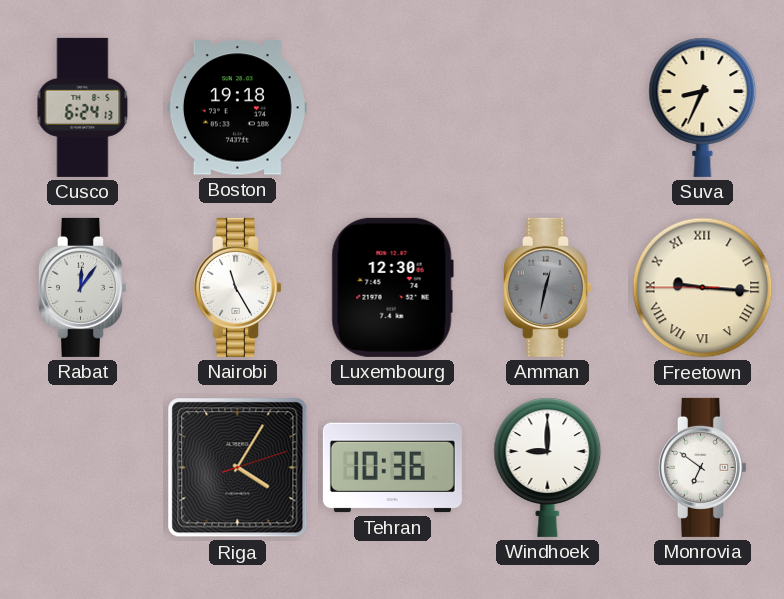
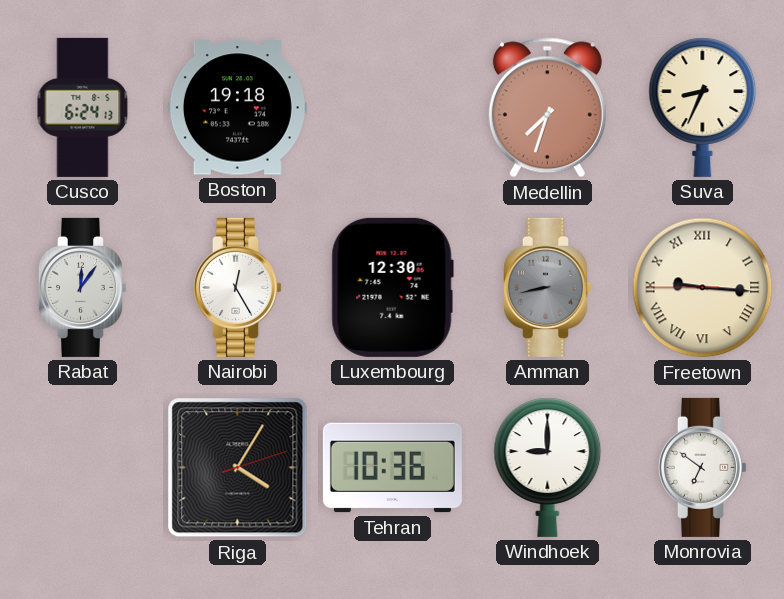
Medellin: none -> 7:33 (547, 108)
Nairobi: 11:25 -> 12:25 (237, 287)
Amman: 12:32 -> 8:43 (547, 287)
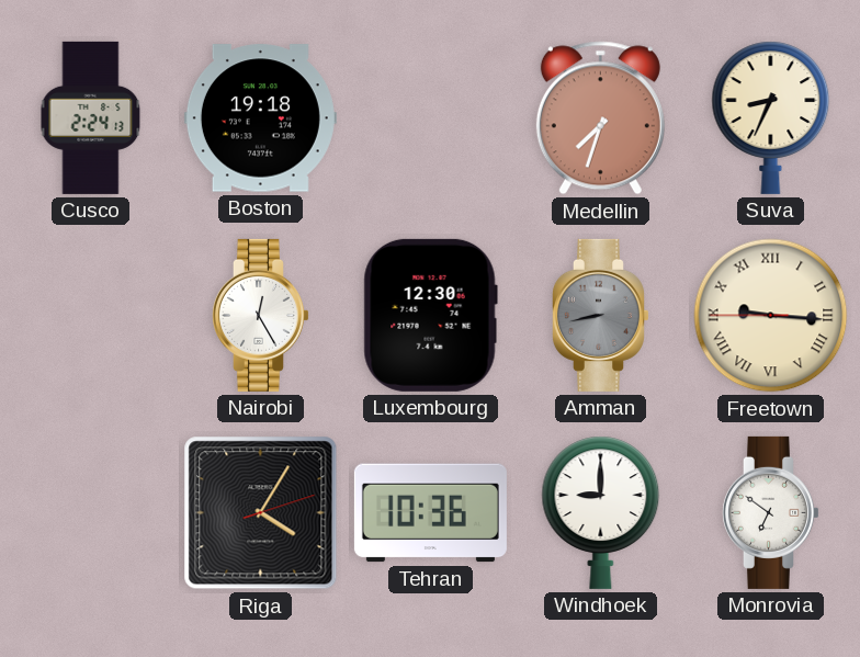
Cusco: 6:24 -> 2:24 (91, 117)
Rabat: 12:06 -> none (82, 287)
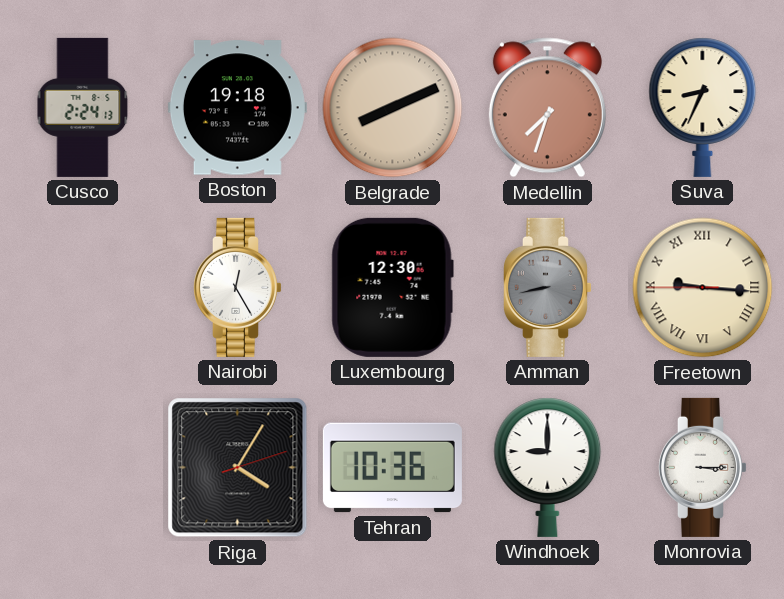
Belgrade: none -> 8:11 (393, 108)
Monrovia: 6:51 -> 3:15 (702, 467)
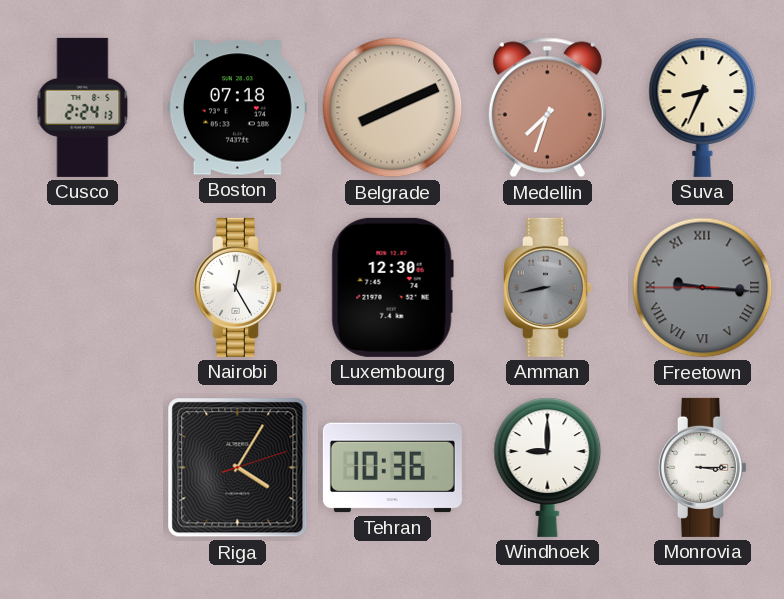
Boston: 19:18 -> 07:18 (237, 108)
Freetown dial: cream -> grey (703, 288)
